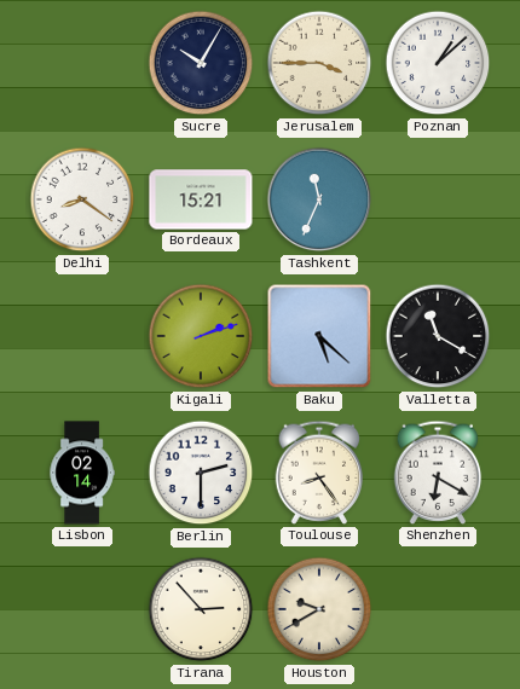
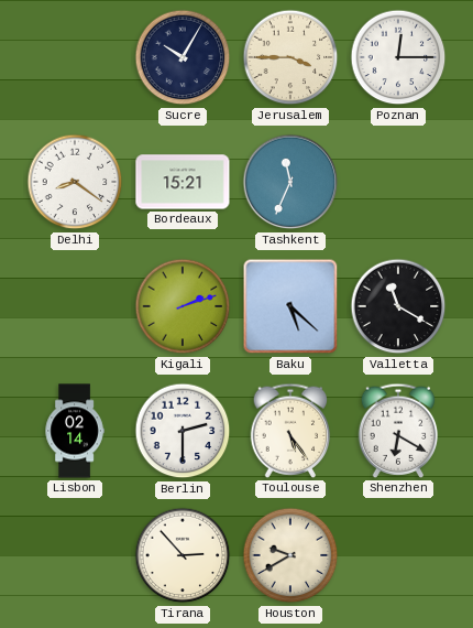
Poznan: 1:08 -> 12:15 (398, 57)
Toulouse: 8:24 -> 5:24 (290, 431)
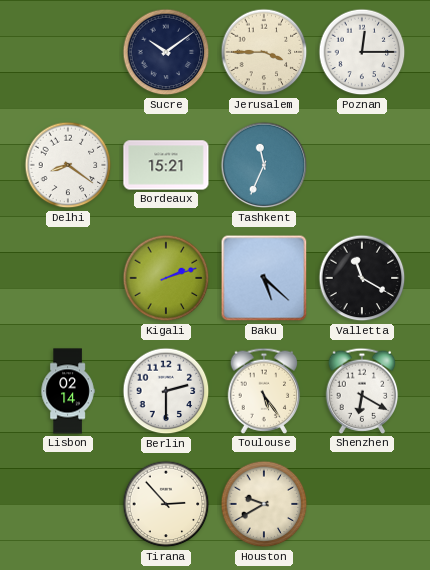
Sucre: 10:05 -> 10:09 (166, 52)
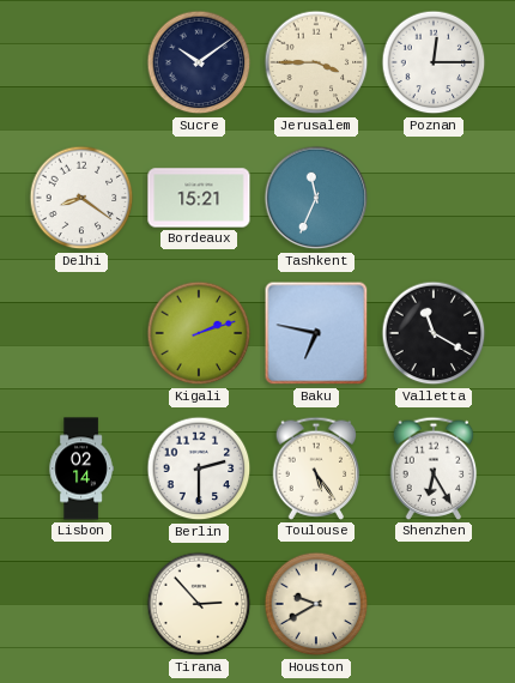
Baku: 5:22 -> 6:47 (316, 333)
Shenzhen: 6:20 -> 6:25 (434, 469)
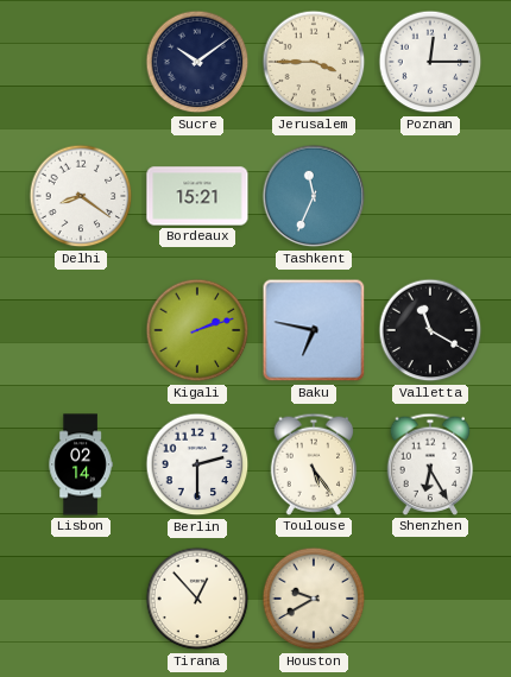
Tirana: 2:53 -> 12:53 (197, 599)
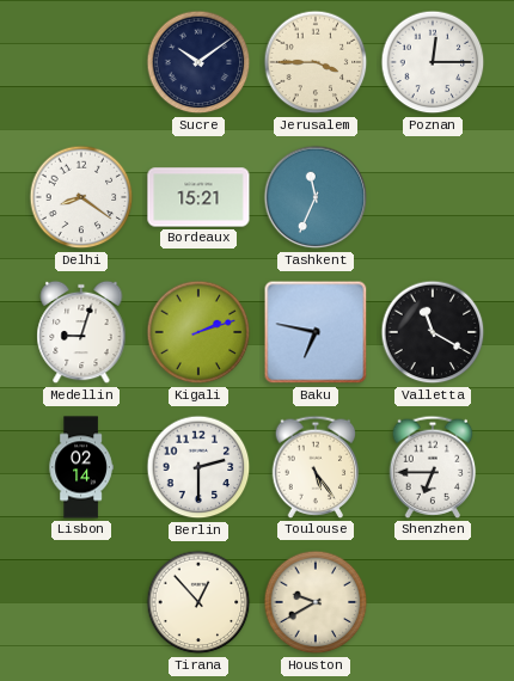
Medellin: none -> 9:03 (81, 332)
Shenzhen: 6:25 -> 6:45 (433, 467)
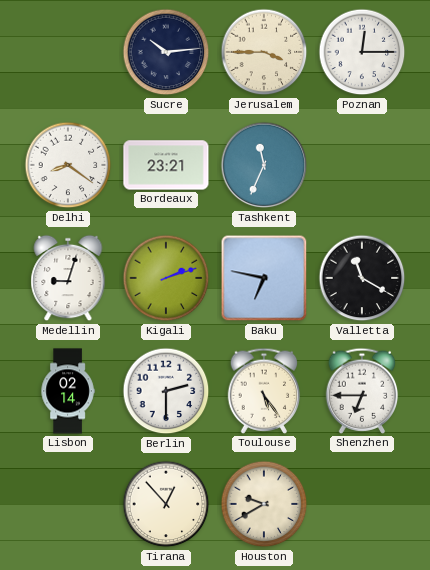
Sucre: 10:09 -> 10:14 (166, 52)
Bordeaux: 15:21 -> 23:21 (166, 165)
